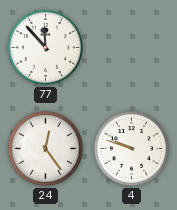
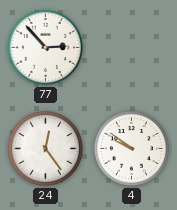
77: 11:53 -> 2:53 (45, 47)
4: 9:48 -> 9:51 (131, 148)
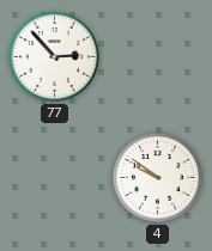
24: 12:24 -> none (45, 148)
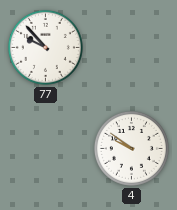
77: 2:53 -> 9:53 (45, 47)
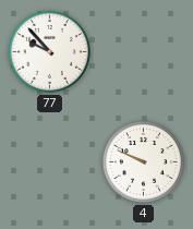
4: 9:51 -> 9:49 (143, 161)
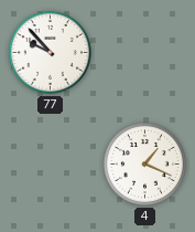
4: 9:49 -> 1:19 (144, 164)
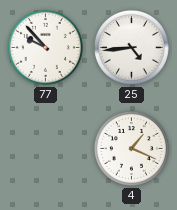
25: none -> 4:44 (131, 47)
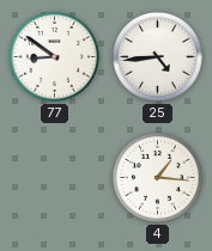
77: 9:53 -> 8:51 (54, 56)
4: 1:19 -> 1:16 (157, 177)
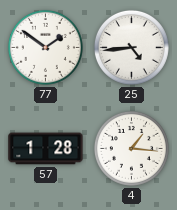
77: 8:51 -> 1:51 (45, 47)
57: none -> 1:28 (46, 149)
